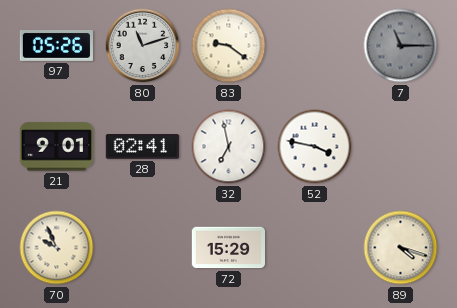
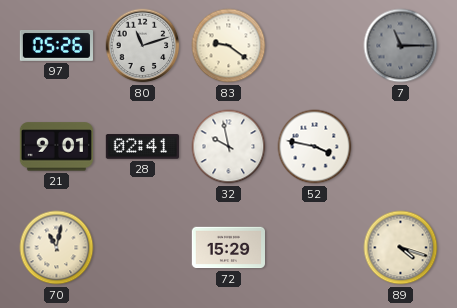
32: 6:58 -> 9:58 (229, 147)
70: 9:56 -> 11:02 (57, 248)
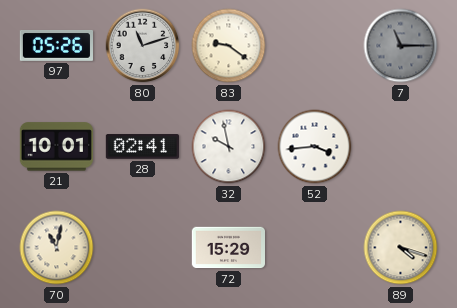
21: 9:01 -> 10:01 (56, 147)
52: 3:47 -> 3:44 (315, 147)
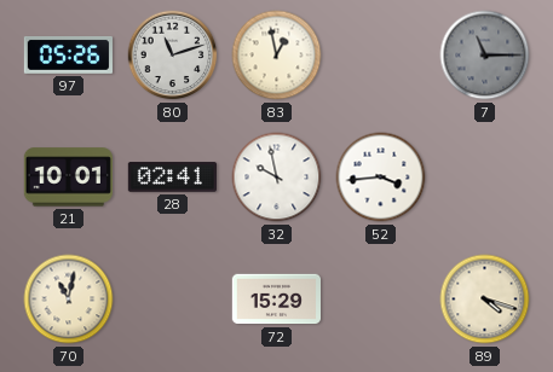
83: 9:21 -> 12:58 (277, 56)
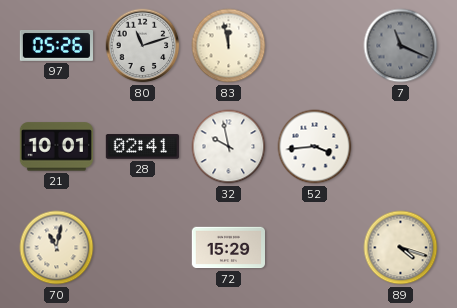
83: 12:58 -> 11:58 (229, 46)
7: 11:15 -> 11:19 (401, 46)
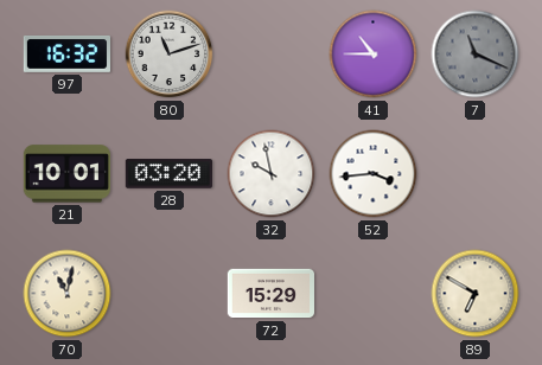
97: 05:26 -> 16:32 (66, 53)
83: 11:58 -> none (229, 46)
41: none -> 10:45 (374, 55)
28: 02:41 -> 03:20 (168, 174)
89: 4:18 -> 6:50 (476, 294)
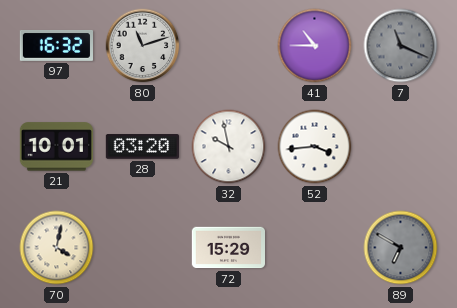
70: 11:02 -> 4:02 (57, 248)
89 dial: cream -> grey (401, 248)
